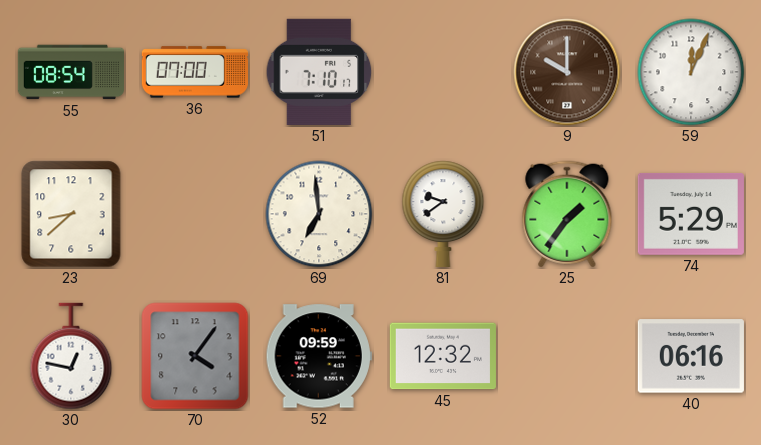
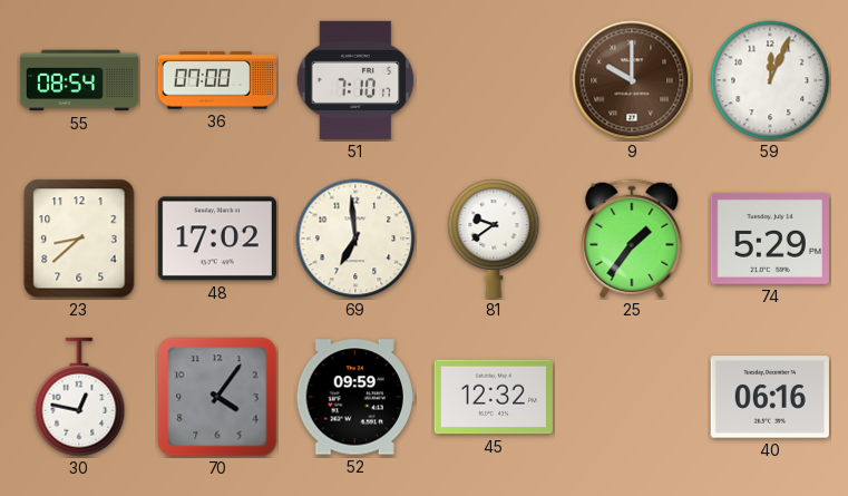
48: none -> 17:02 (217, 239)
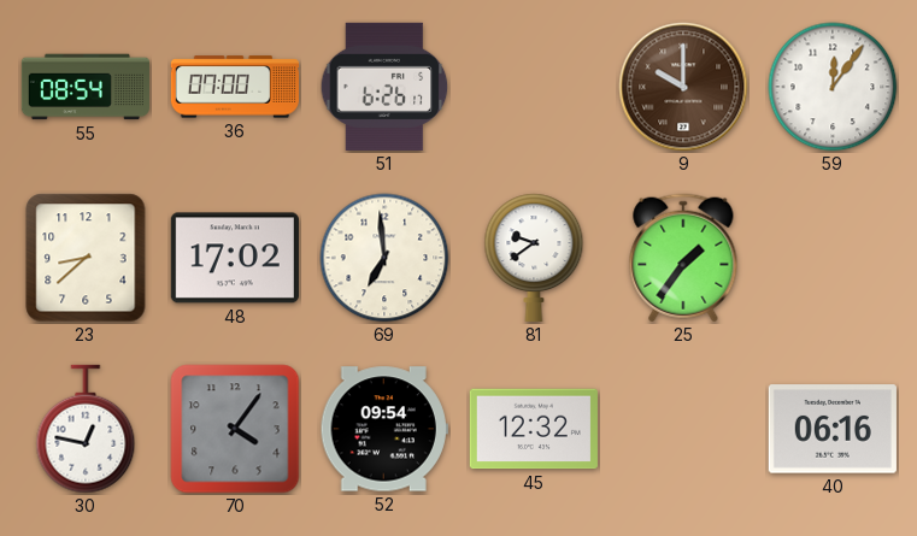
51: 7:10 -> 6:26 (384, 87)
59: 12:04 -> 12:06 (833, 87)
74: 5:29 -> none (770, 239)
52: 09:59 -> 09:54 (384, 429)
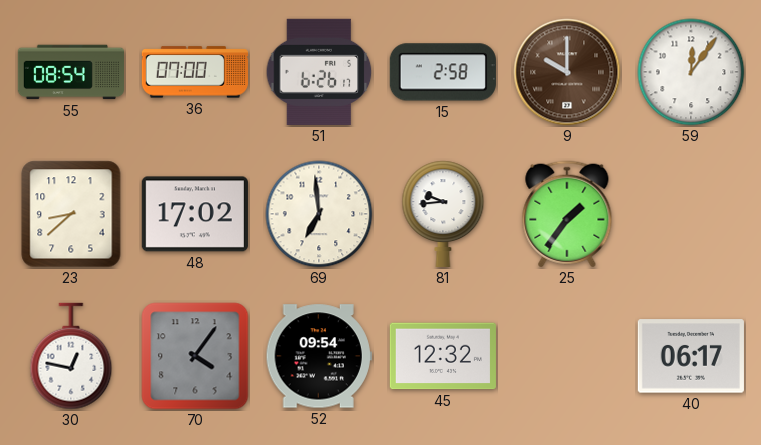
15: none -> 2:58 (443, 72)
81: 9:39 -> 9:44 (443, 214)
40: 06:16 -> 06:17 (691, 356)
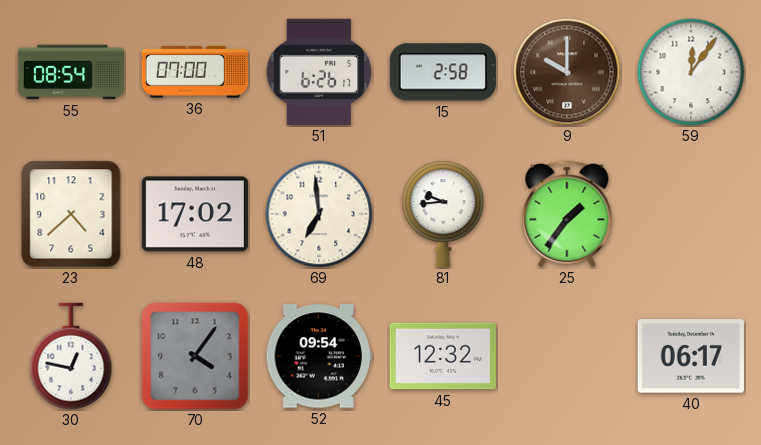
23: 8:38 -> 4:38 (71, 214)
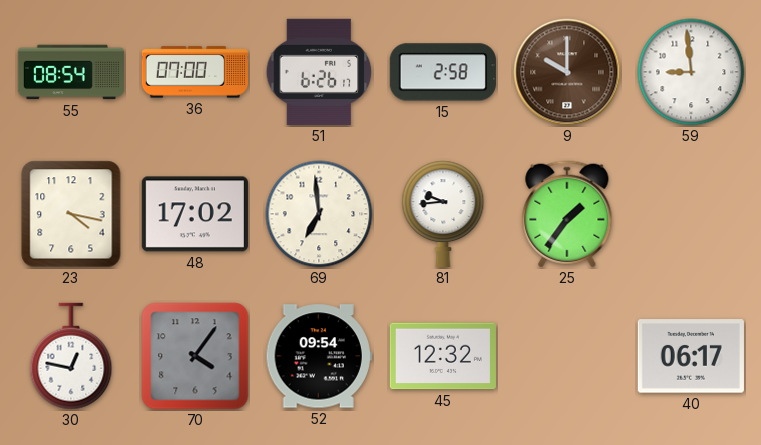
59: 12:06 -> 8:59 (691, 72)
23: 4:38 -> 4:17 (71, 214)
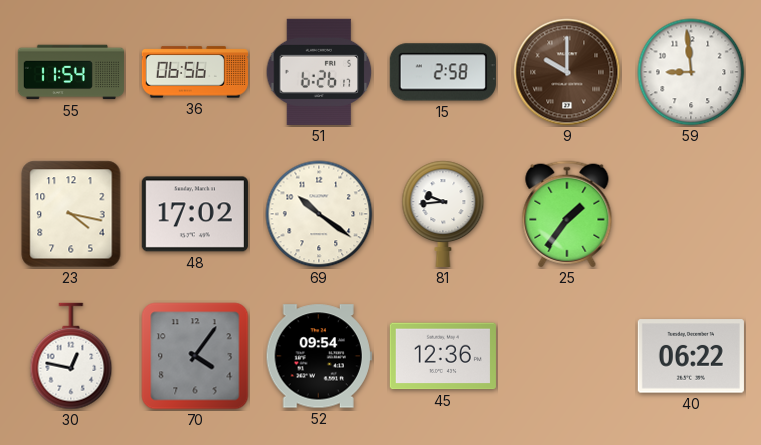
55: 08:54 -> 11:54 (71, 72)
36: 07:00 -> 06:56 (195, 72)
69: 6:59 -> 10:21 (319, 214)
45: 12:32 -> 12:36 (443, 356)
40: 06:17 -> 06:22 (691, 356)
